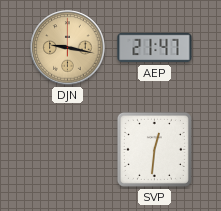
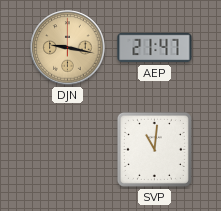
SVP: 12:31 -> 11:01 (154, 149)
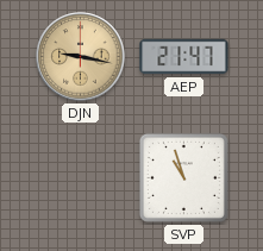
SVP: 11:01 -> 10:57 (183, 177)
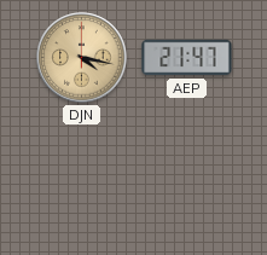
DJN: 9:17 -> 4:17 (82, 58)
SVP: 10:57 -> none (183, 177)
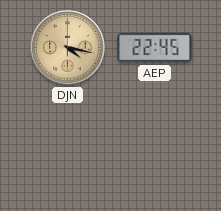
AEP: 21:47 -> 22:45 (155, 48)
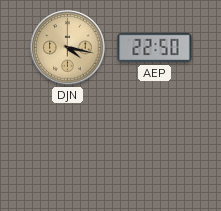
AEP: 22:45 -> 22:50 (155, 48)
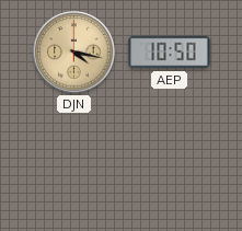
AEP: 22:50 -> 10:50 (170, 53)
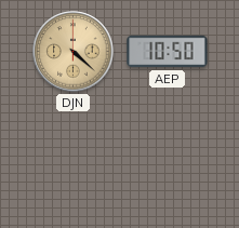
DJN: 4:17 -> 4:22 (74, 52)
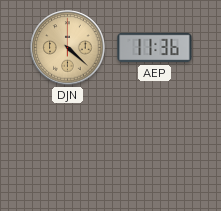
AEP: 10:50 -> 11:36 (155, 48)
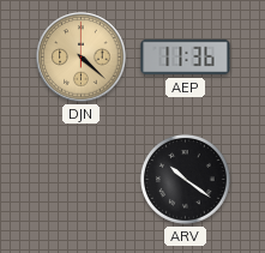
ARV: none -> 10:21 (185, 179)
